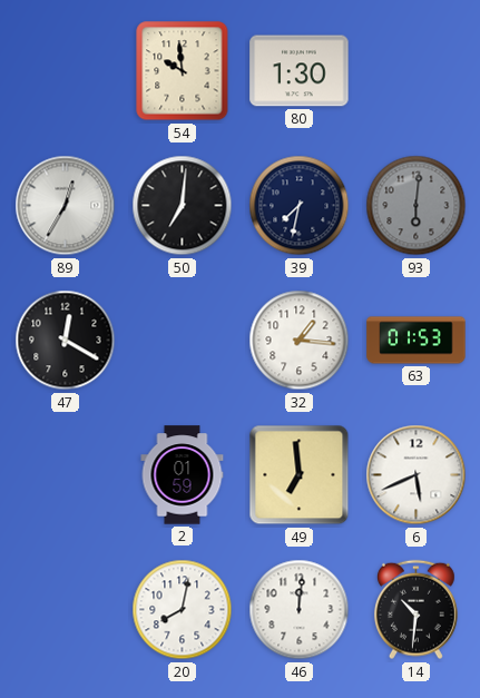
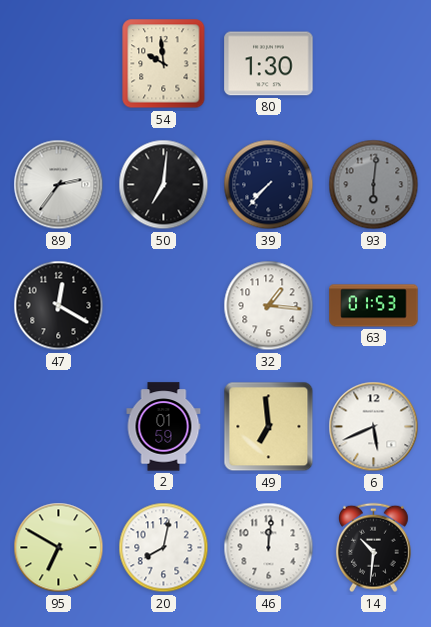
89: 12:35 -> 2:36 (59, 185)
39: 7:32 -> 7:37 (269, 185)
95: none -> 6:50 (59, 548)
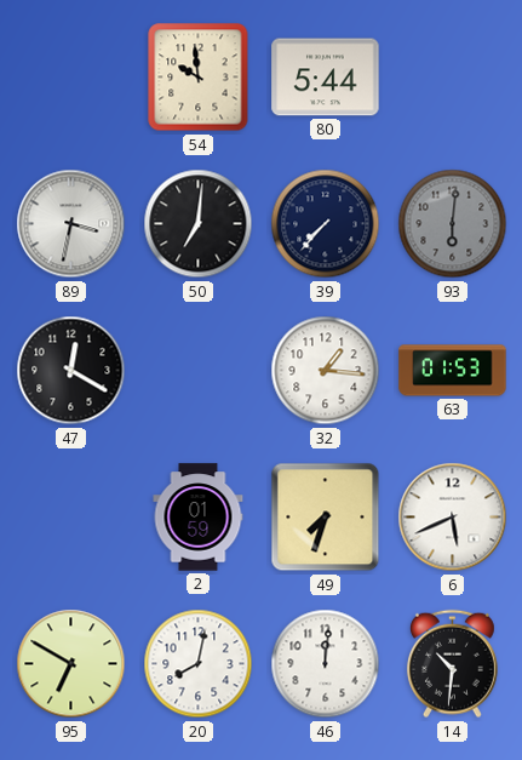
80: 1:30 -> 5:44 (326, 78)
89: 2:36 -> 3:32 (71, 224)
49: 6:59 -> 7:33 (326, 518)
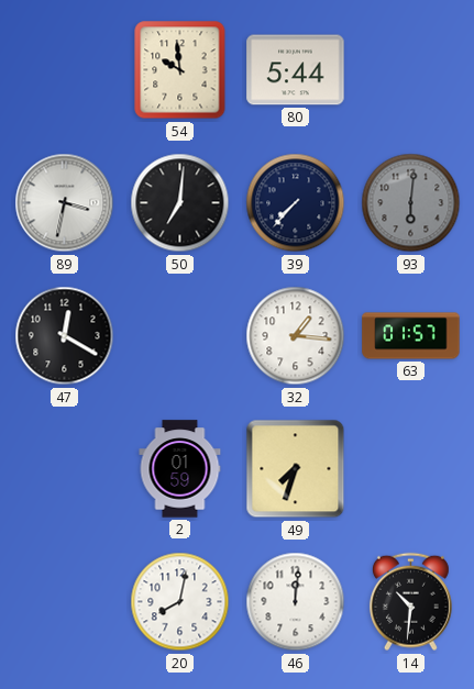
63: 01:53 -> 01:57 (411, 336)
6: 5:41 -> none (453, 518)
95: 6:50 -> none (71, 664)
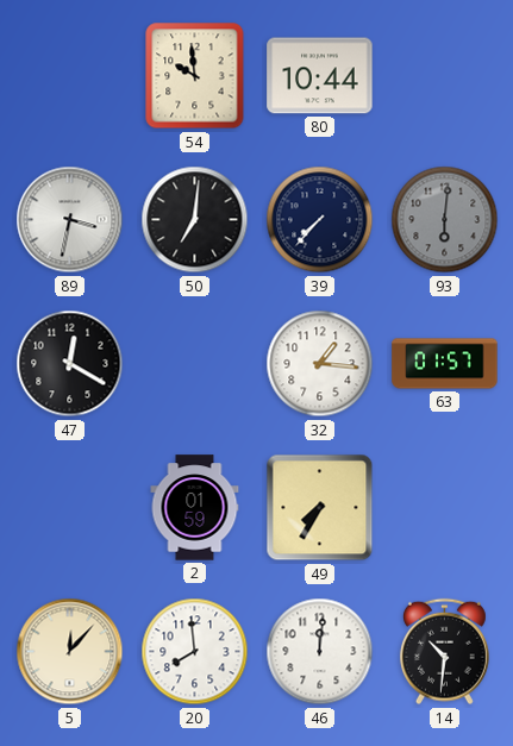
80: 5:44 -> 10:44 (320, 76)
49: 7:33 -> 7:35 (320, 508)
5: none -> 12:07 (70, 652)
20: 8:02 -> 7:59 (195, 652)
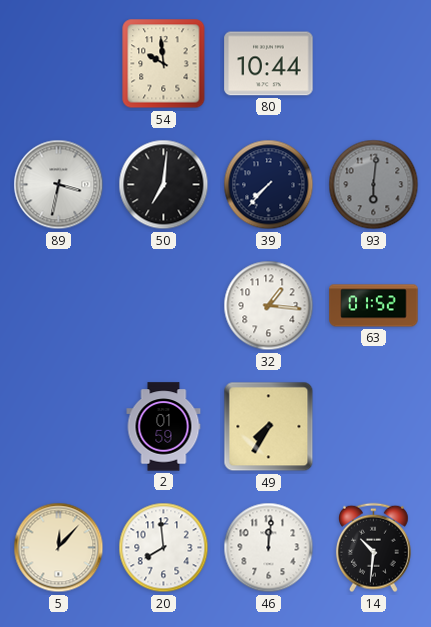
47: 12:20 -> none (70, 364)
63: 01:57 -> 01:52 (374, 306)
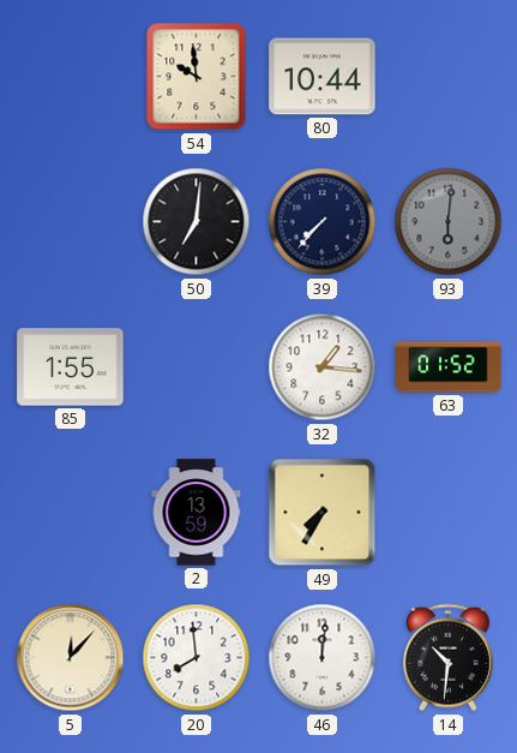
89: 3:32 -> none (59, 185)
85: none -> 1:55 (71, 367)
2: 01:59 -> 13:59 (197, 513)
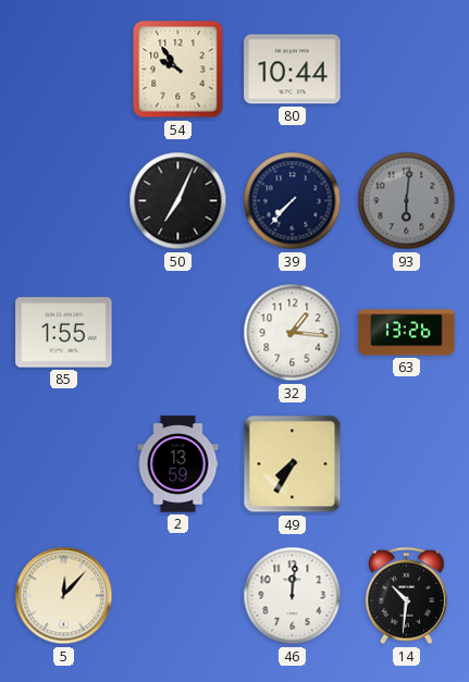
54: 9:59 -> 9:54 (178, 70)
50: 7:01 -> 7:04 (178, 201)
63: 01:52 -> 13:26 (407, 333)
20: 7:59 -> none (197, 658)
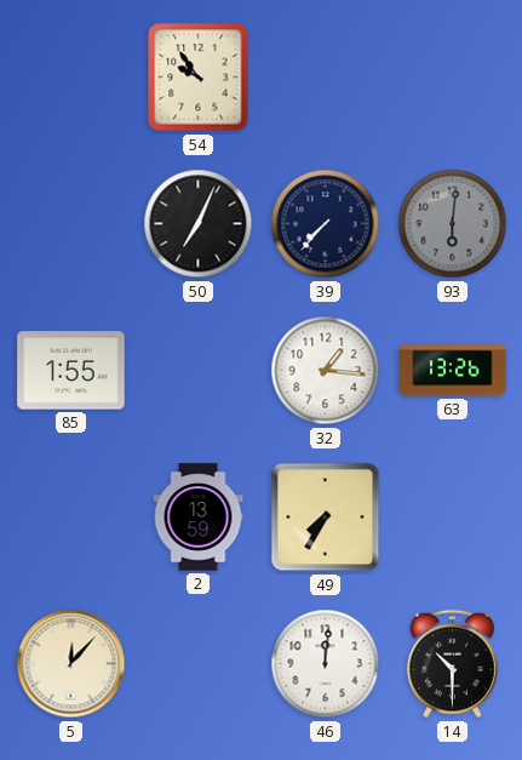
80: 10:44 -> none (293, 70)
14: 10:31 -> 10:30 (452, 664)
